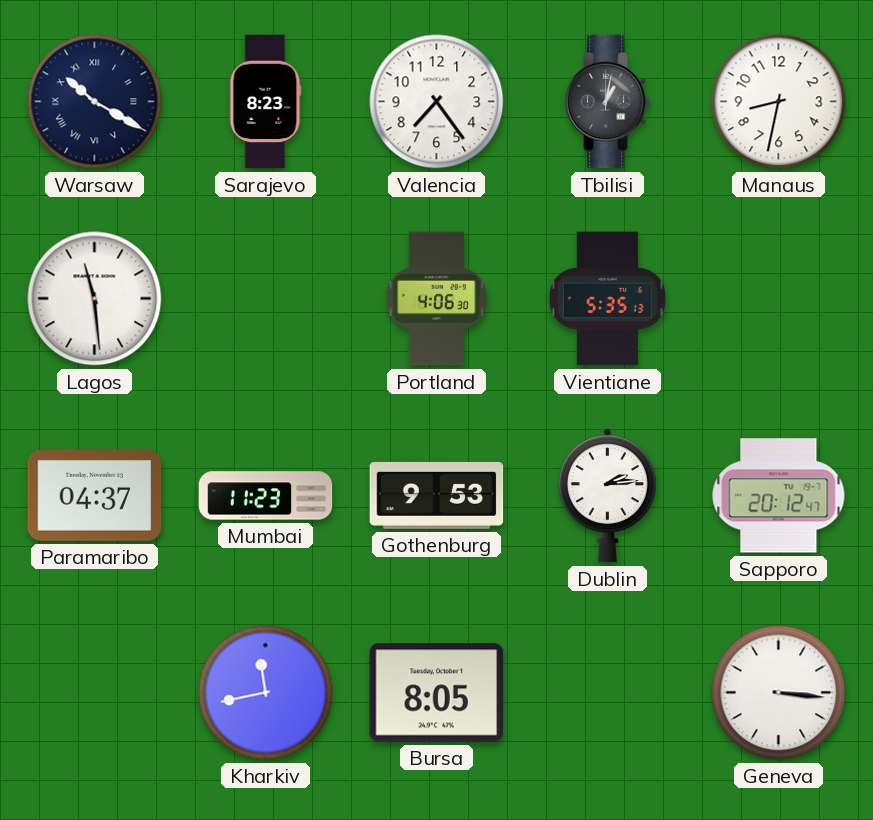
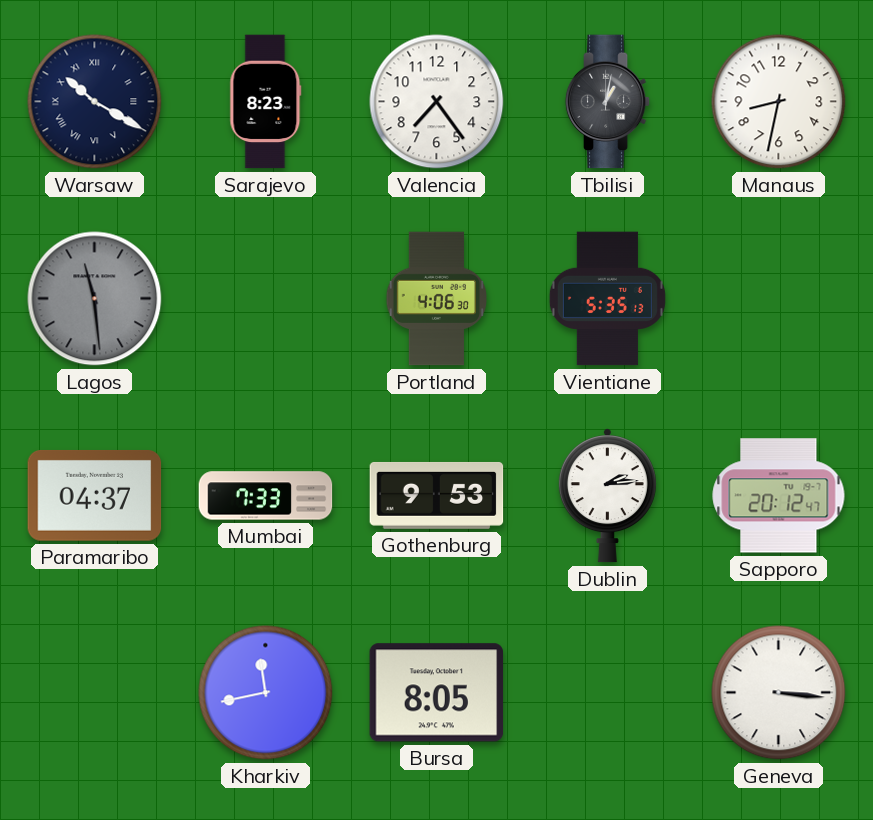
Lagos dial: white -> grey (95, 299)
Mumbai: 11:23 -> 7:33 (266, 496)
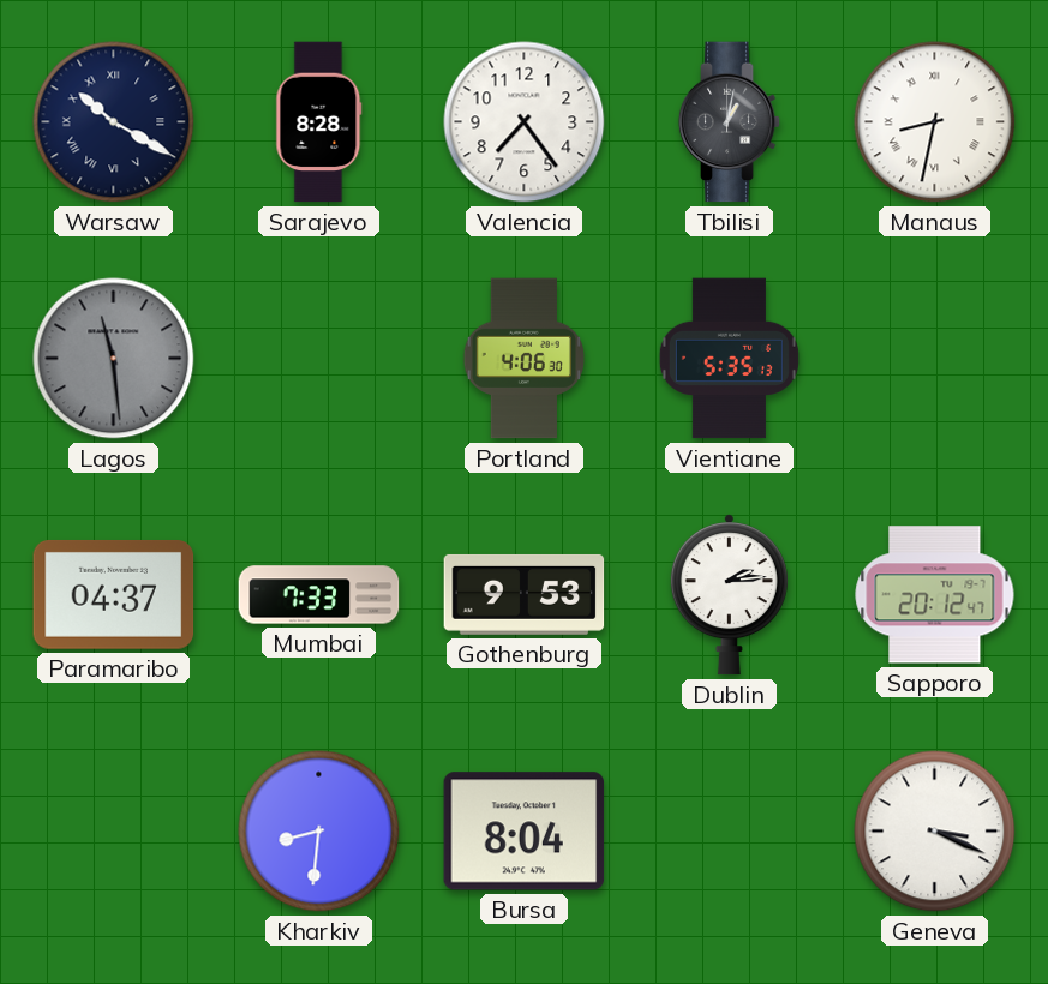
Sarajevo: 8:23 -> 8:28 (319, 122)
Manaus numerals: Arabic -> Roman (935, 122)
Kharkiv: 11:43 -> 8:31 (319, 832)
Bursa: 8:05 -> 8:04 (525, 832)
Geneva: 3:16 -> 3:19 (935, 832)
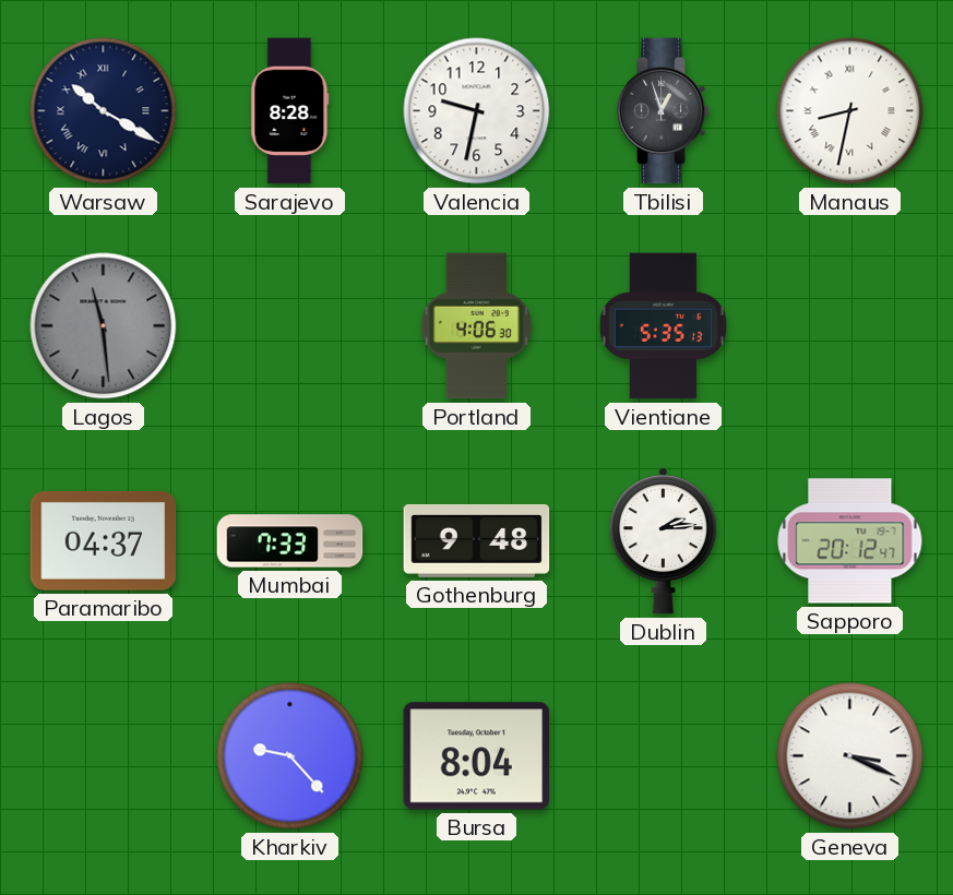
Valencia: 7:24 -> 9:32 (477, 111)
Tbilisi: 1:02 -> 12:57 (664, 111)
Gothenburg: 9:53 -> 9:48 (477, 540)
Kharkiv: 8:31 -> 9:23 (290, 756)
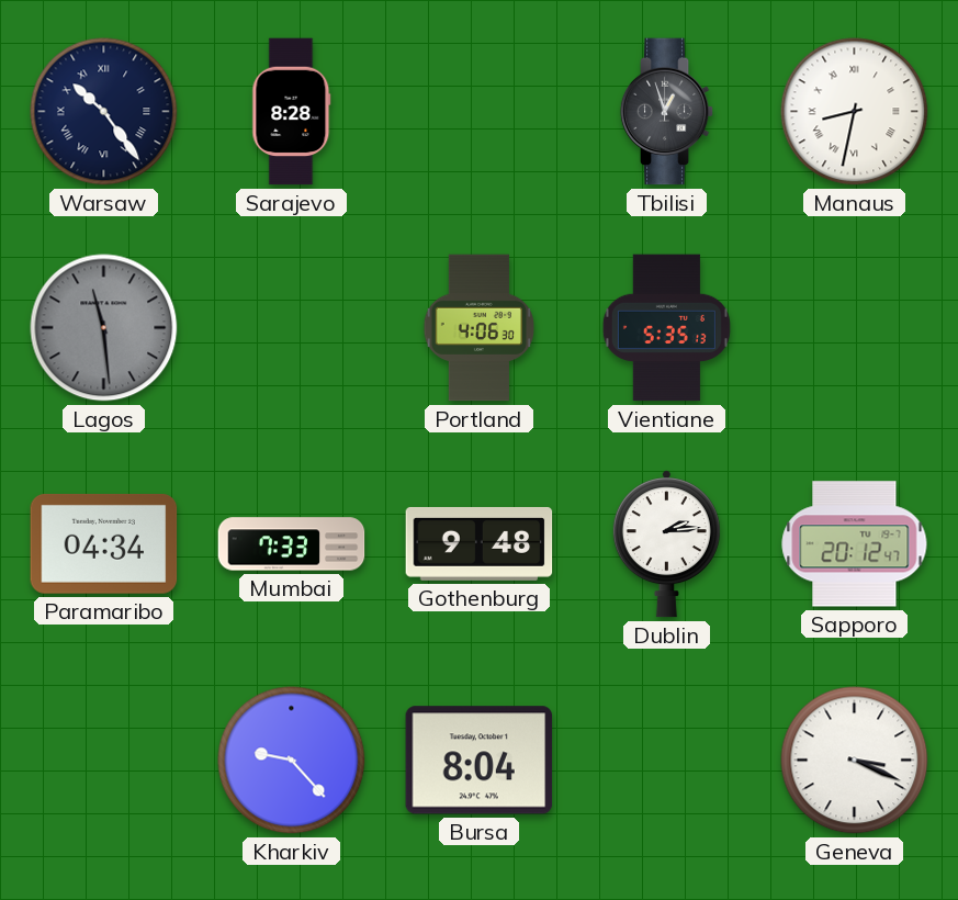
Warsaw: 10:20 -> 10:24 (104, 112)
Valencia: 9:32 -> none (477, 111)
Paramaribo: 04:37 -> 04:34 (104, 543)
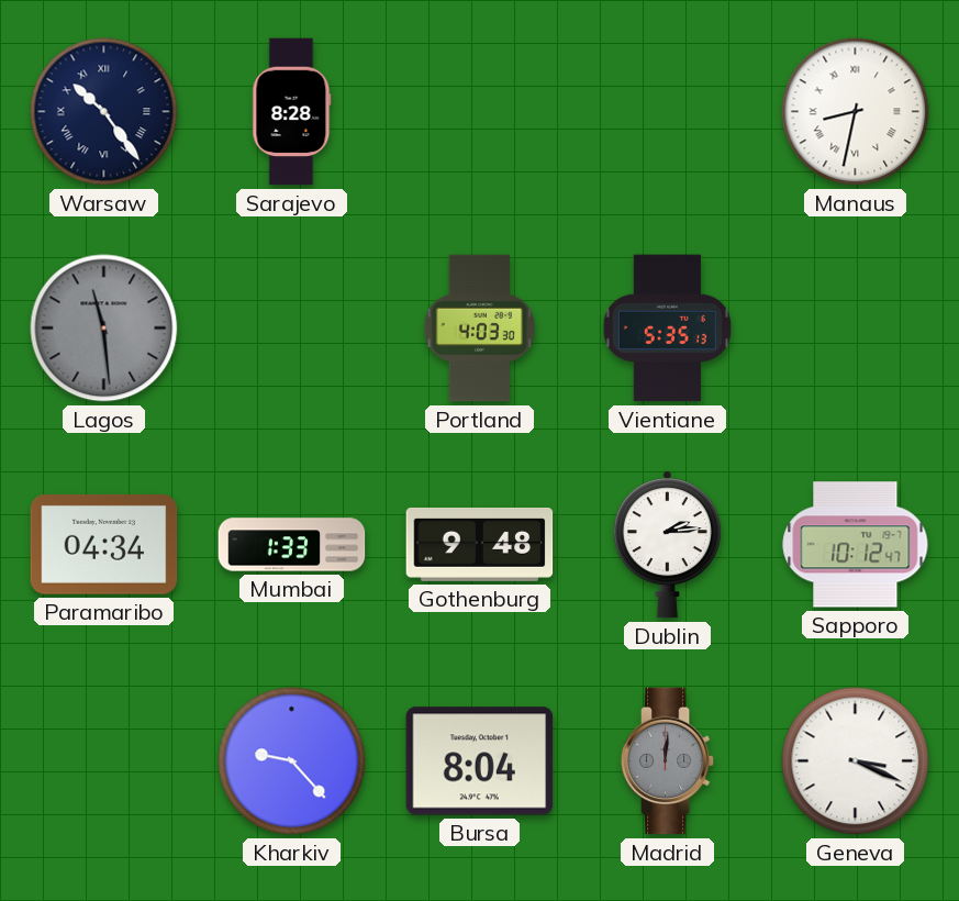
Tbilisi: 12:57 -> none (667, 112)
Portland: 4:06 -> 4:03 (479, 329)
Mumbai: 7:33 -> 1:33 (292, 545)
Sapporo: 20:12 -> 10:12 (856, 545)
Madrid: none -> 12:01 (668, 761)
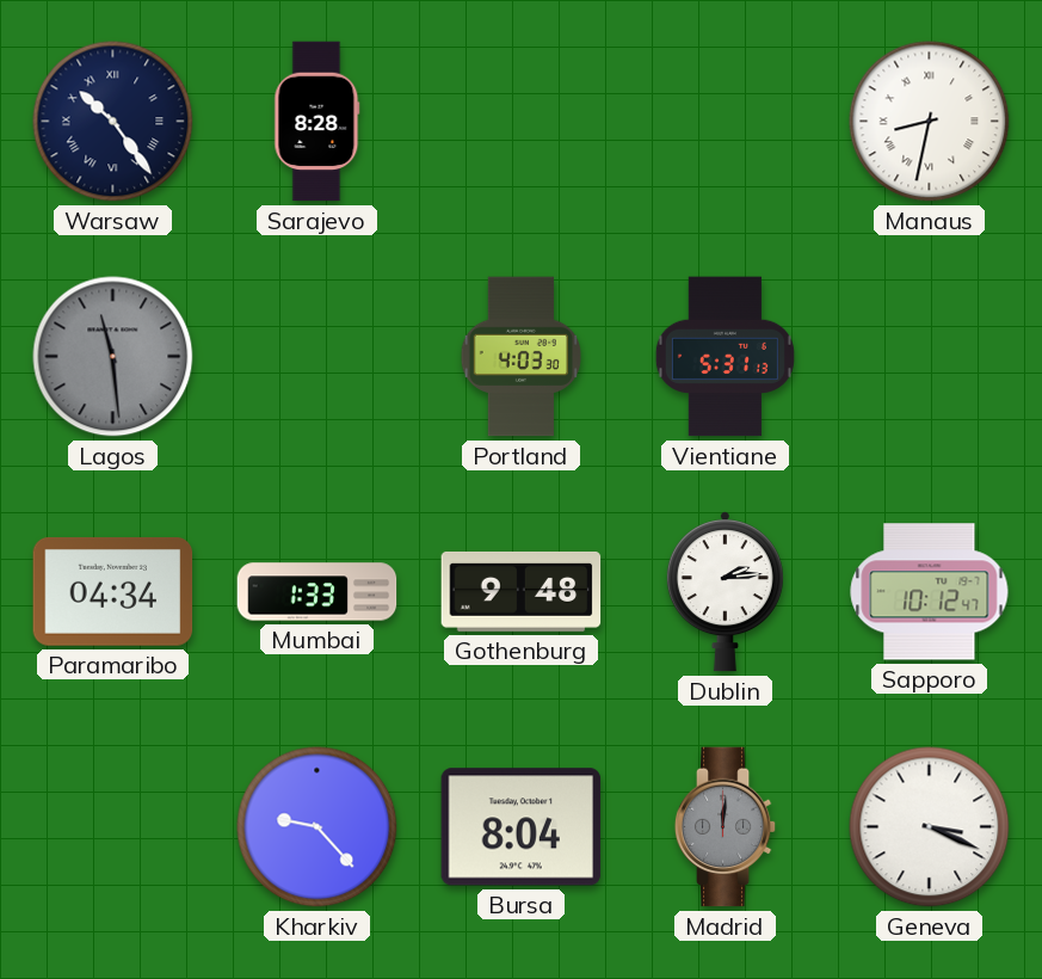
Vientiane: 5:35 -> 5:31 (725, 357)
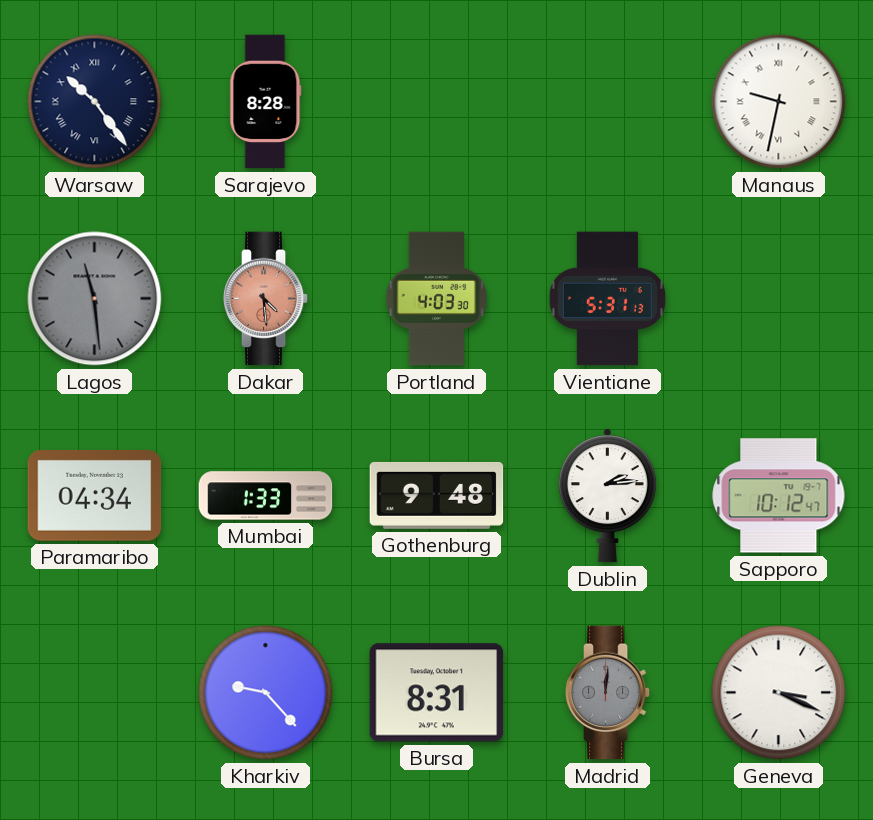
Manaus: 8:32 -> 9:32 (779, 102)
Dakar: none -> 4:29 (266, 299)
Bursa: 8:04 -> 8:31 (437, 693)
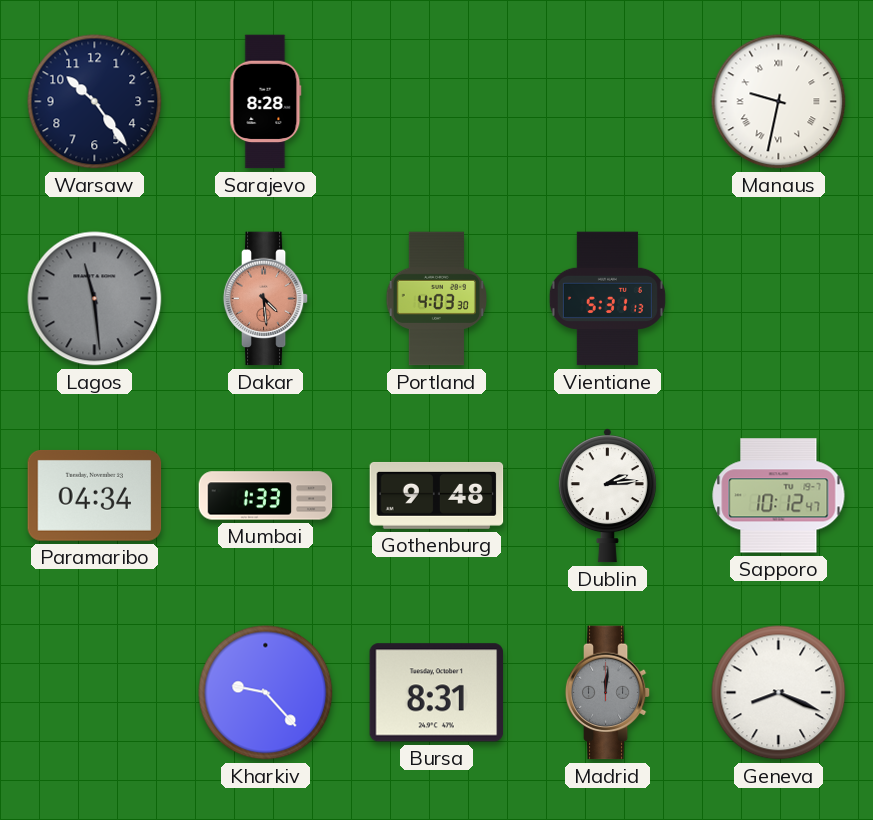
Warsaw numerals: Roman -> Arabic (95, 102)
Geneva: 3:19 -> 8:19 (779, 693)
